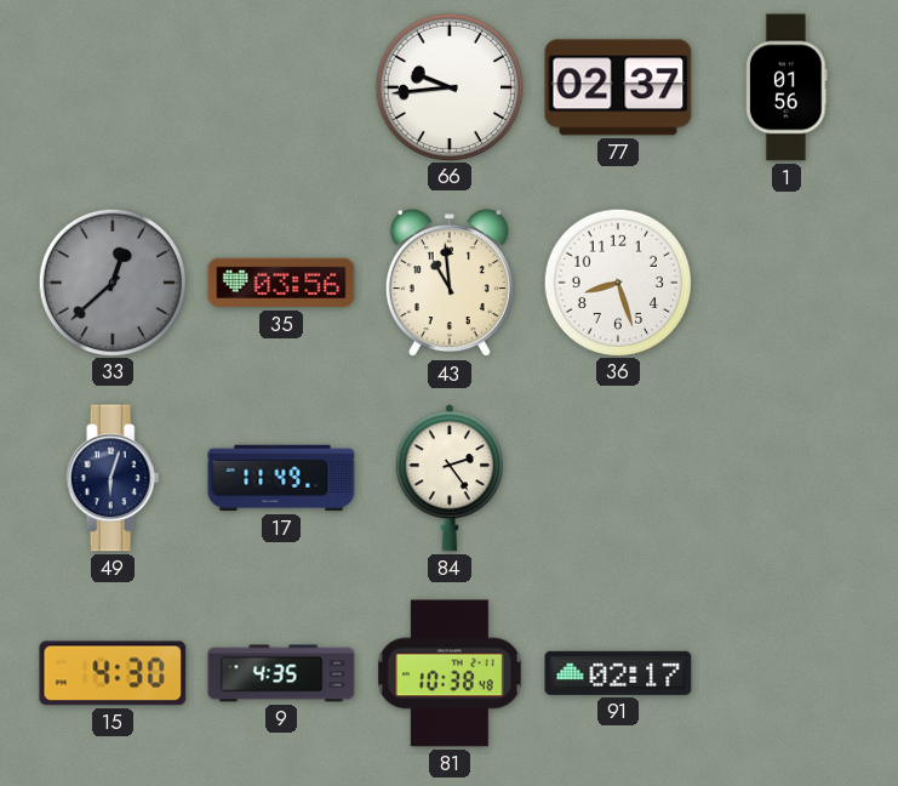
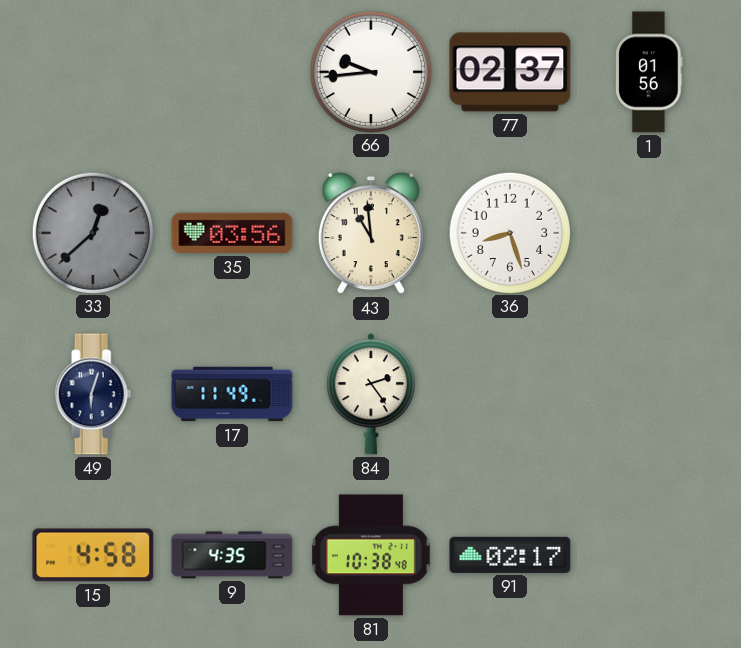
15: 4:30 -> 4:58 (93, 555)
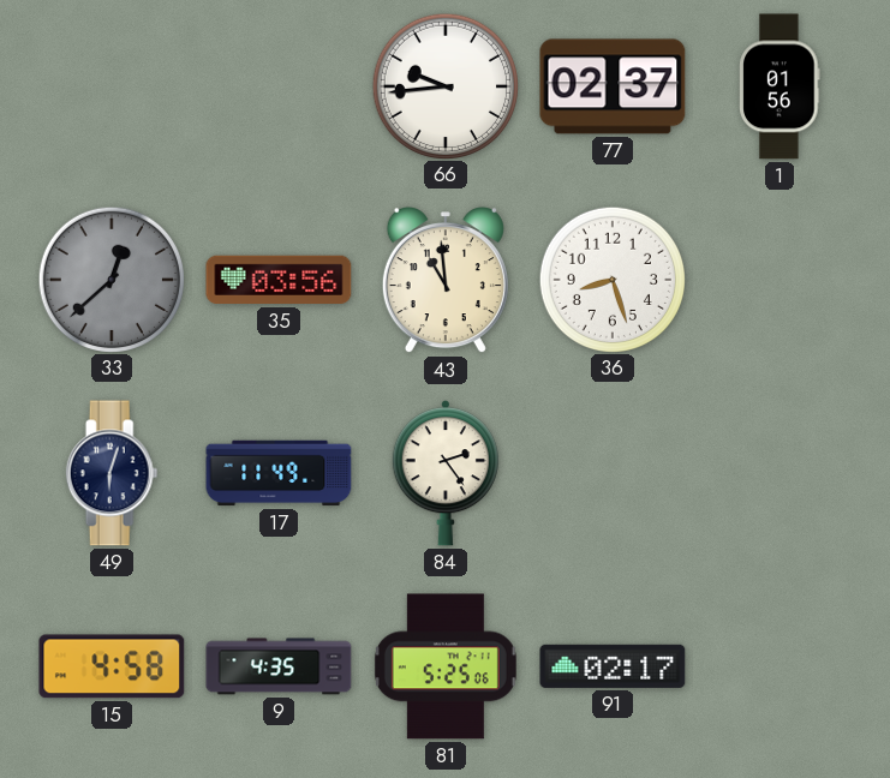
81: 10:38 -> 5:25 (446, 666)
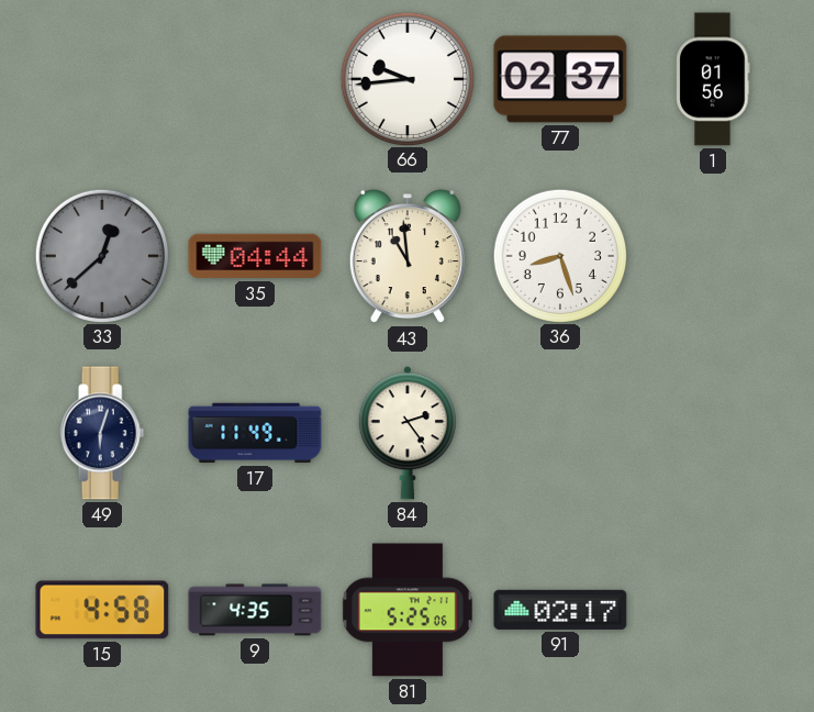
35: 03:56 -> 04:44 (255, 256)
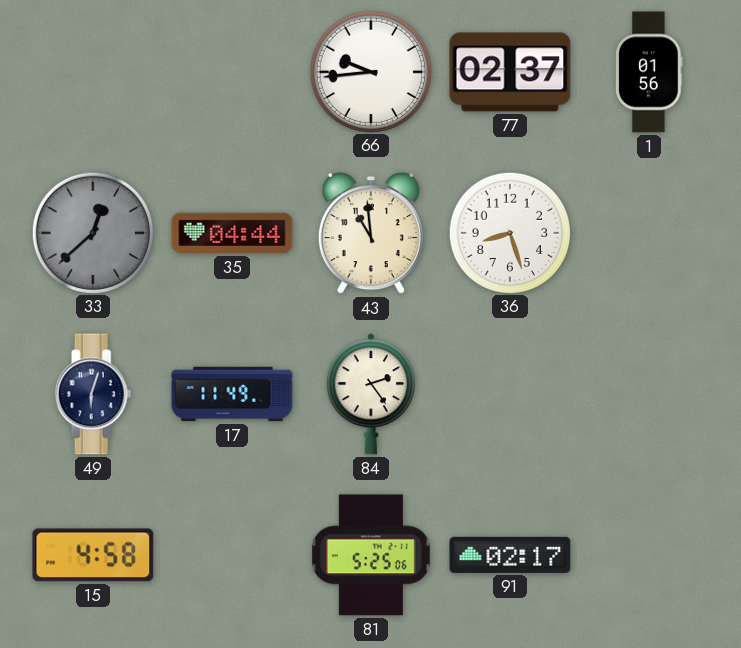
9: 4:35 -> none (255, 610)
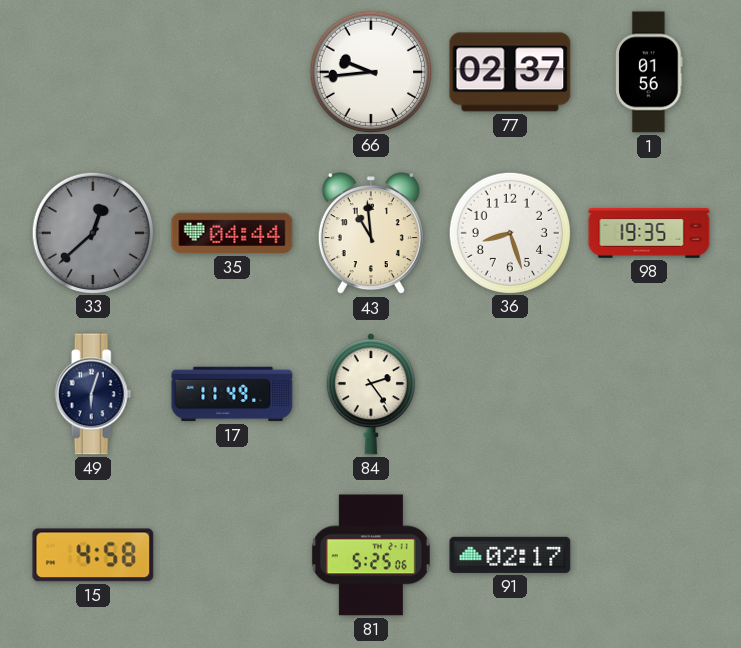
98: none -> 19:35 (649, 234)
